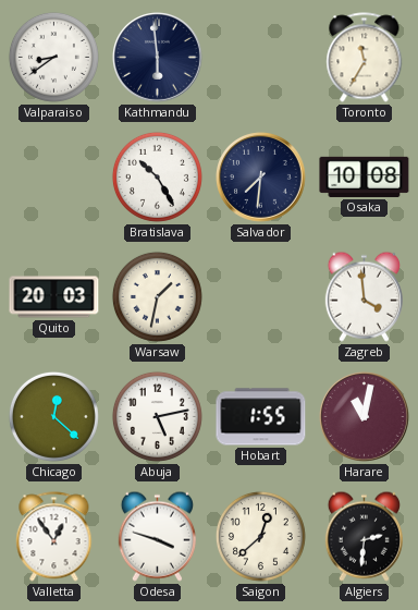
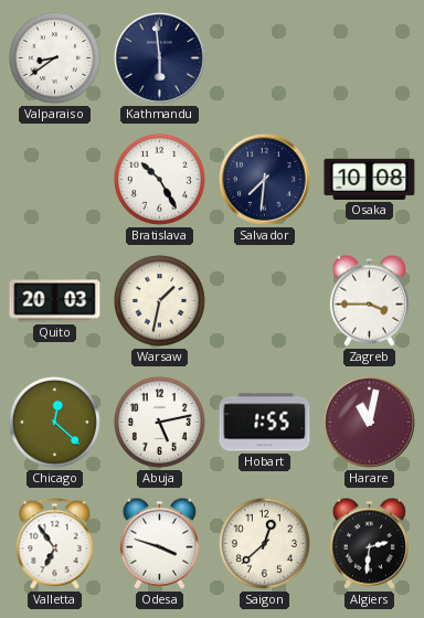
Toronto: 11:35 -> none (365, 58)
Zagreb: 3:59 -> 3:45 (369, 300)
Valletta: 12:54 -> 6:54 (55, 544)
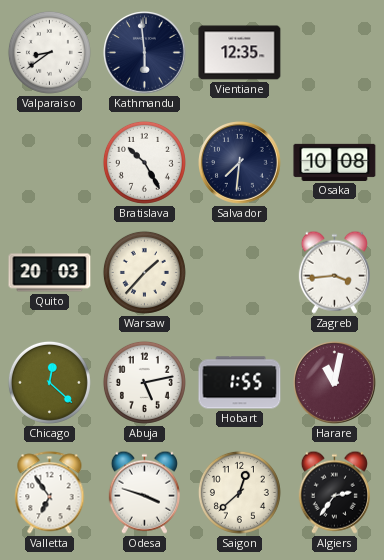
Vientiane: none -> 12:35 (240, 53)
Warsaw: 1:32 -> 1:37 (144, 272)
Zagreb: 3:45 -> 3:44 (334, 272)
Algiers: 2:31 -> 2:36 (334, 492)
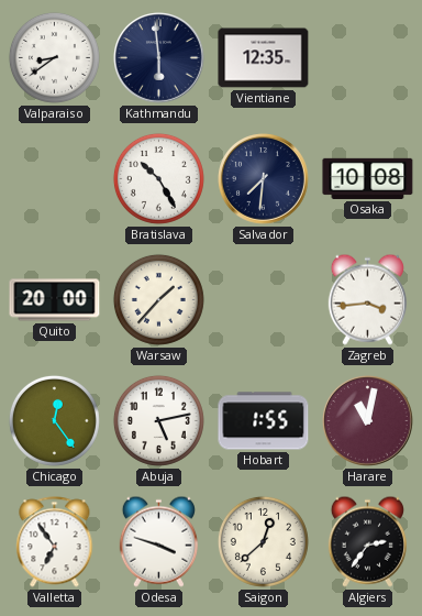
Quito: 20:03 -> 20:00 (55, 300)
Chicago: 12:22 -> 12:24 (54, 420)
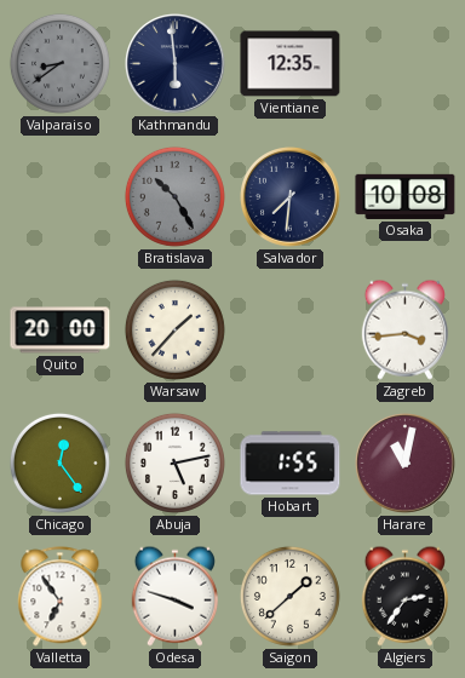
Valparaiso dial: white -> grey (59, 63)
Bratislava dial: white -> grey (174, 196)
Saigon: 12:38 -> 1:38 (289, 596)
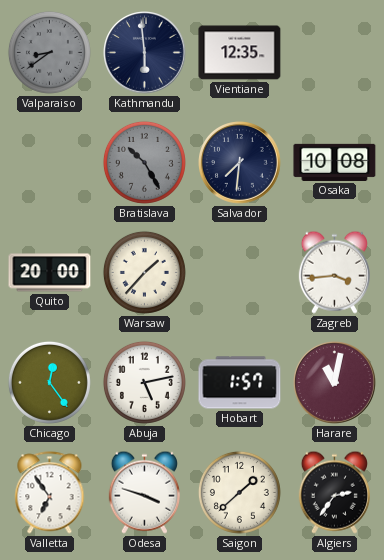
Hobart: 1:55 -> 1:57 (240, 383)
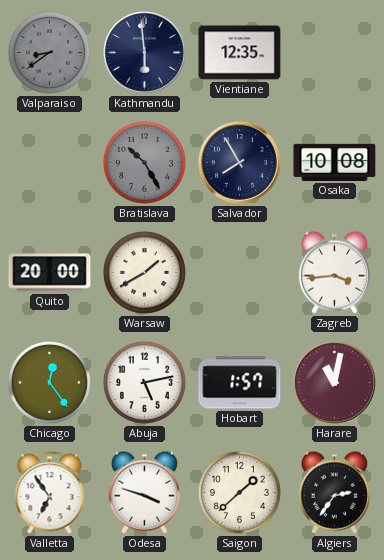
Salvador: 7:31 -> 7:55 (240, 163)
Warsaw: 1:37 -> 1:40 (144, 272)
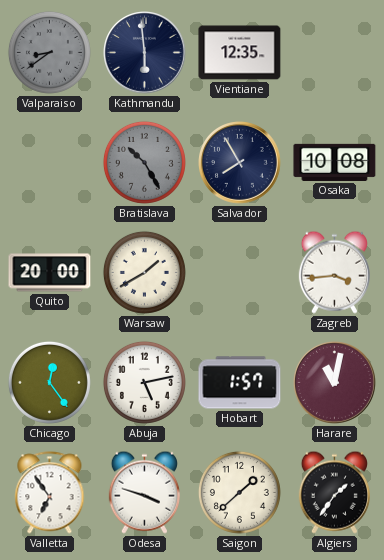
Algiers: 2:36 -> 1:36 (334, 492)
